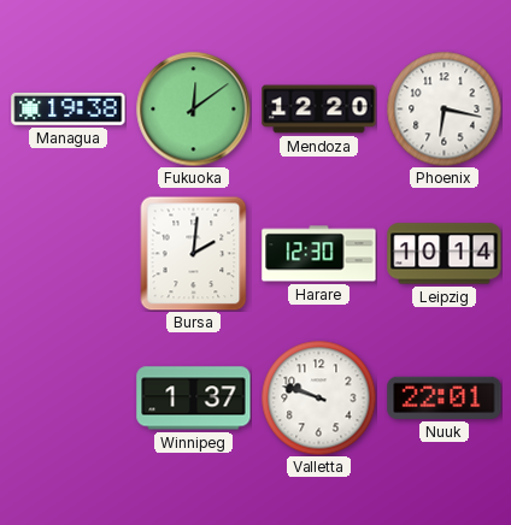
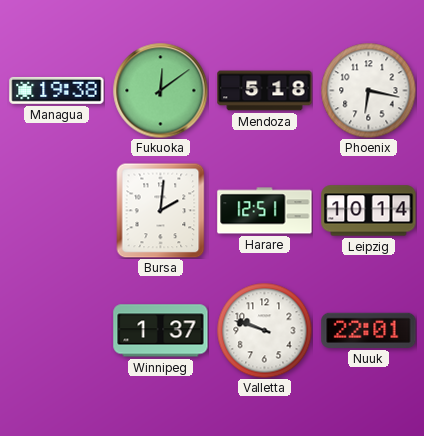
Mendoza: 12:20 -> 5:18 (265, 91)
Harare: 12:30 -> 12:51 (265, 211)
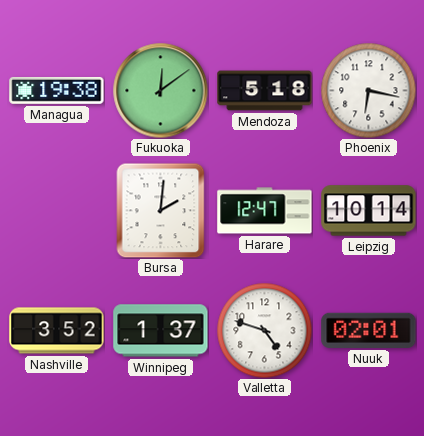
Harare: 12:51 -> 12:47 (265, 211)
Nashville: none -> 3:52 (57, 331)
Valletta: 9:48 -> 4:48 (264, 330)
Nuuk: 22:01 -> 02:01 (369, 330)
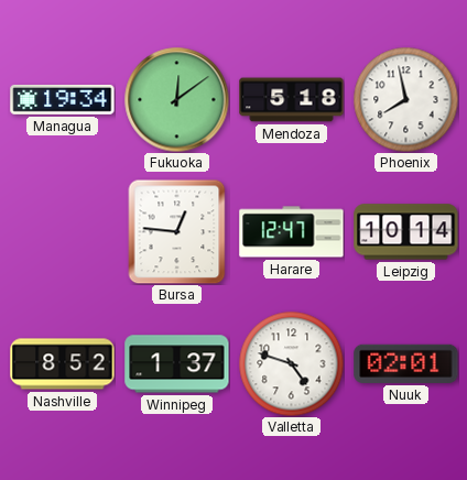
Managua: 19:38 -> 19:34 (63, 99)
Phoenix: 6:17 -> 7:58 (405, 99)
Bursa: 2:01 -> 12:46 (177, 231)
Nashville: 3:52 -> 8:52 (63, 364)
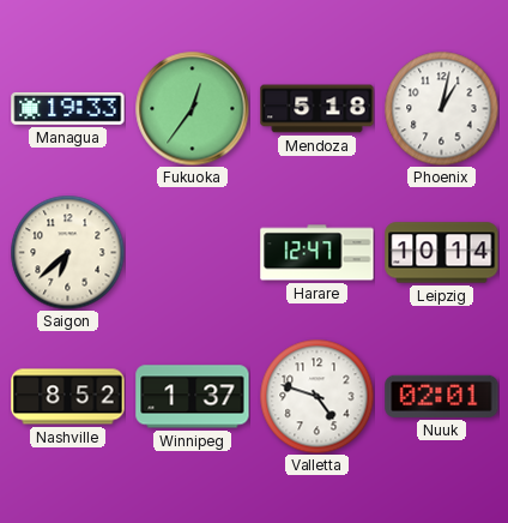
Managua: 19:34 -> 19:33 (68, 108)
Fukuoka: 12:09 -> 12:36 (192, 108)
Phoenix: 7:58 -> 1:02 (441, 108)
Saigon: none -> 6:38 (67, 252)
Bursa: 12:46 -> none (177, 231)
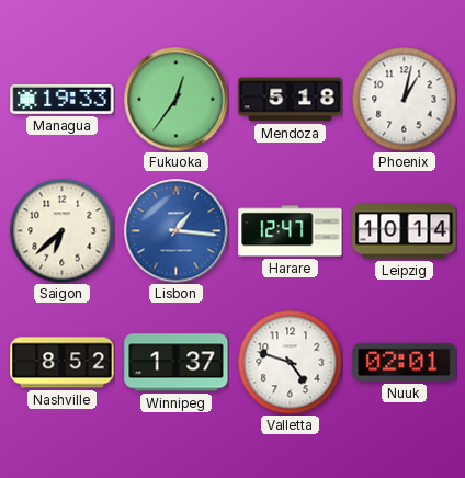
Lisbon: none -> 1:16 (175, 230)
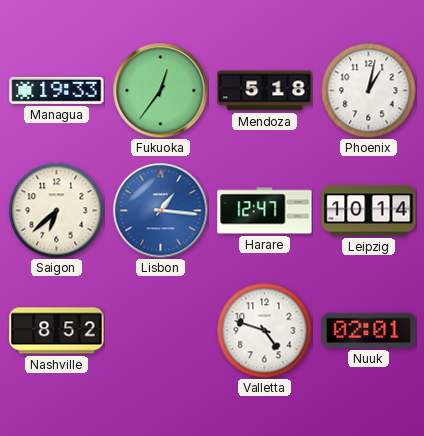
Winnipeg: 1:37 -> none (177, 363)
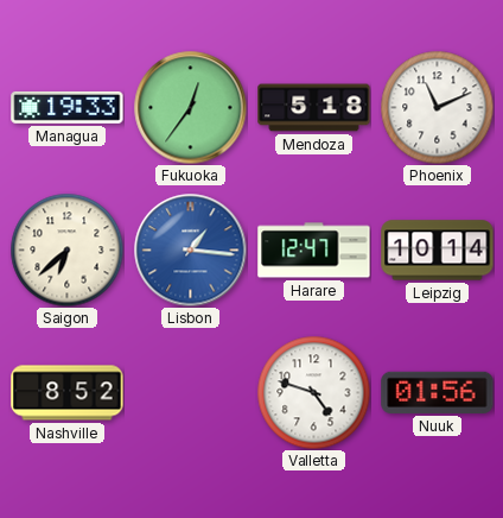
Phoenix: 1:02 -> 11:11 (437, 107)
Nuuk: 02:01 -> 01:56 (438, 392)
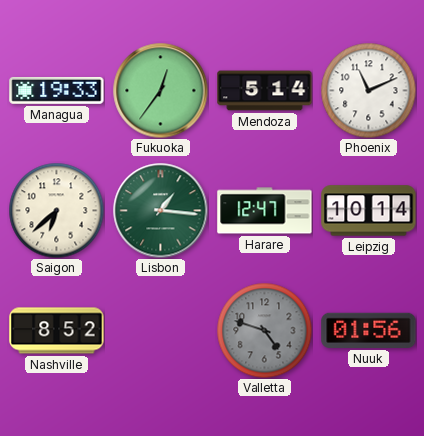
Mendoza: 5:18 -> 5:14 (265, 91)
Lisbon dial: blue -> green (160, 210)
Valletta dial: white -> grey (264, 330)
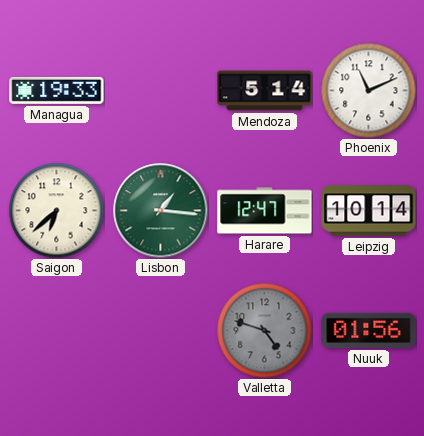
Fukuoka: 12:36 -> none (160, 90)
Nashville: 8:52 -> none (57, 331)
